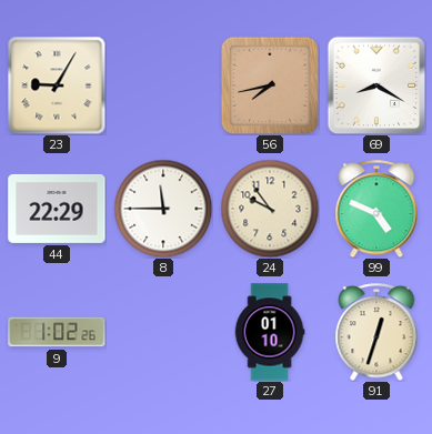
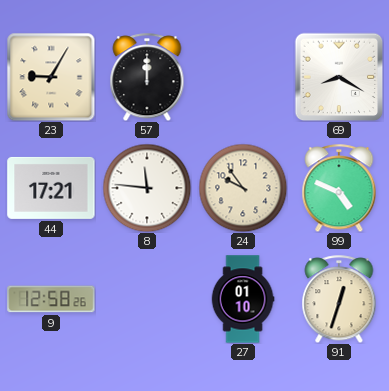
57: none -> 12:00 (147, 77)
56: 7:43 -> none (270, 85)
44: 22:29 -> 17:21 (51, 188)
8: 11:45 -> 11:46 (147, 188)
9: 1:02 -> 12:58 (51, 299)
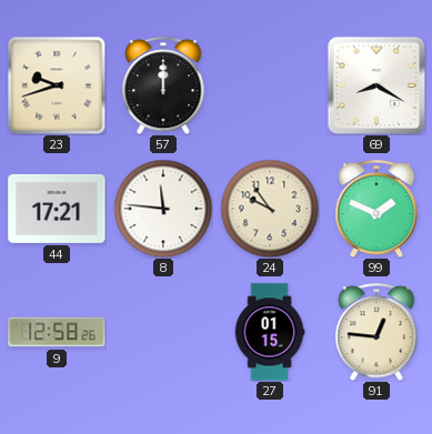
23: 9:05 -> 9:42 (57, 85)
99: 4:49 -> 1:49 (376, 209)
27: 01:10 -> 01:15 (270, 332)
91: 12:33 -> 12:46 (376, 332)
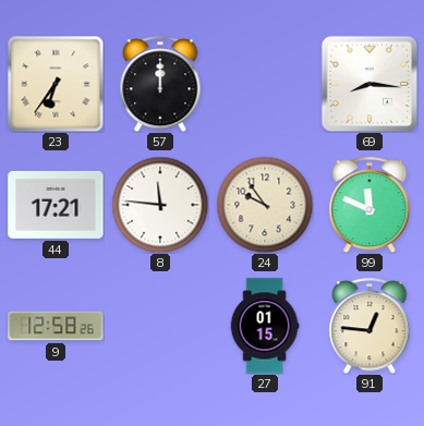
23: 9:42 -> 6:36 (56, 84)
69: 8:20 -> 8:16 (370, 84)
99: 1:49 -> 11:49 (370, 205)
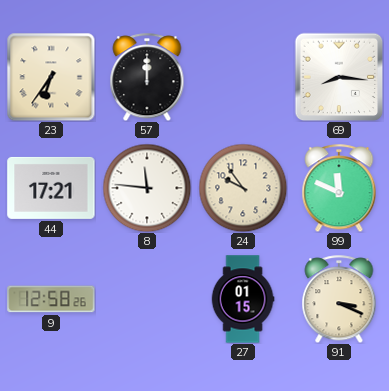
91: 12:46 -> 3:19 (339, 299)
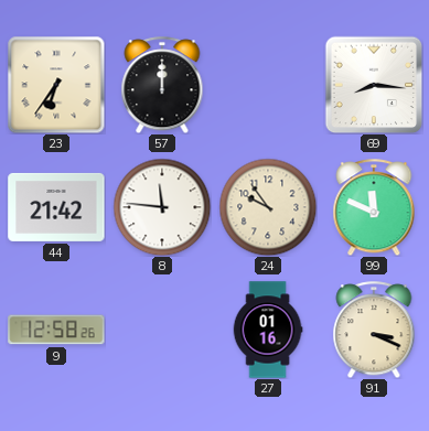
44: 17:21 -> 21:42 (56, 207)
27: 01:15 -> 01:16 (268, 330)
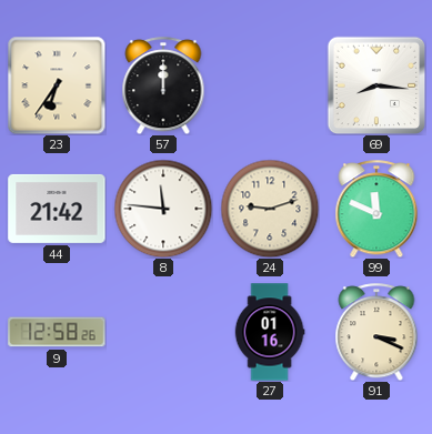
24: 9:54 -> 9:12 (270, 209)
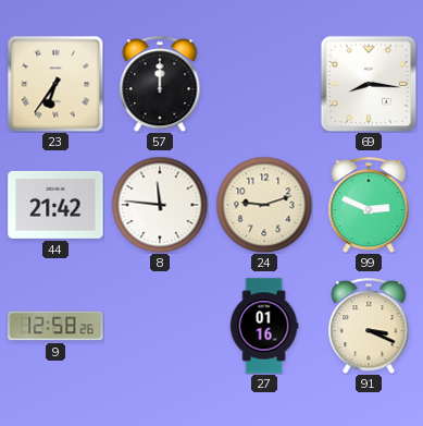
99: 11:49 -> 2:49 (369, 205)
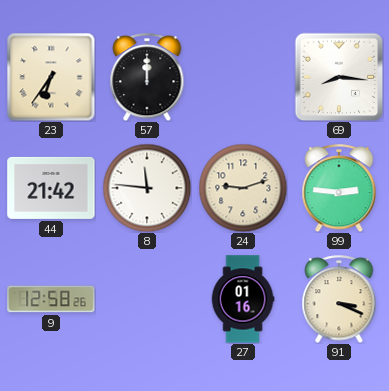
99: 2:49 -> 2:46 (339, 188)
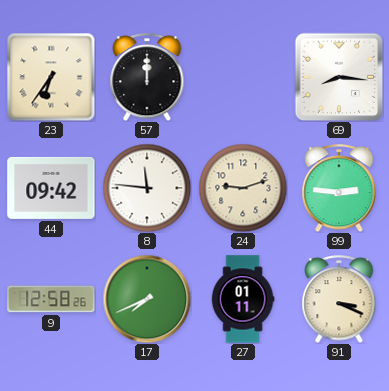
44: 21:42 -> 09:42 (51, 188)
17: none -> 7:41 (147, 299)
27: 01:16 -> 01:11 (243, 299)
